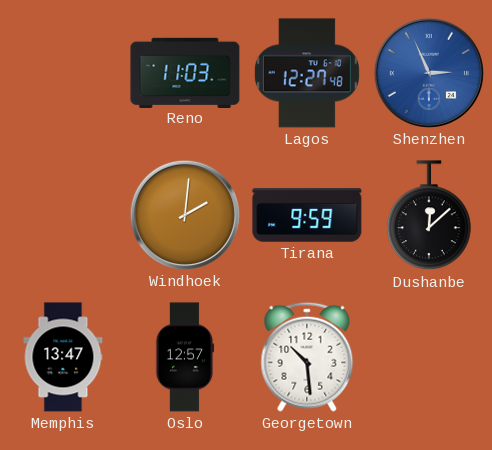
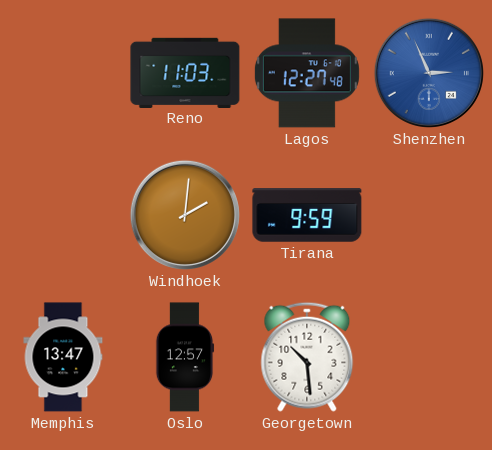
Dushanbe: 12:08 -> none (430, 216)
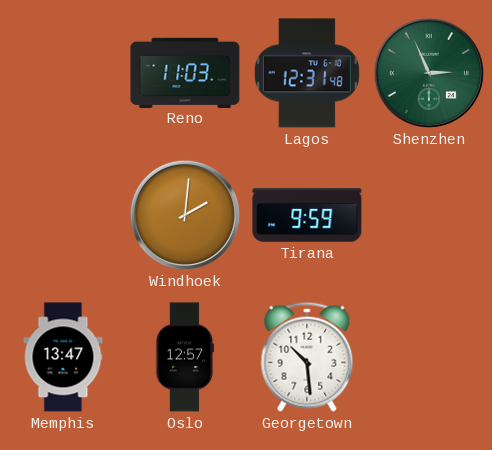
Lagos: 12:27 -> 12:31 (307, 73)
Shenzhen dial: blue -> green (429, 73)
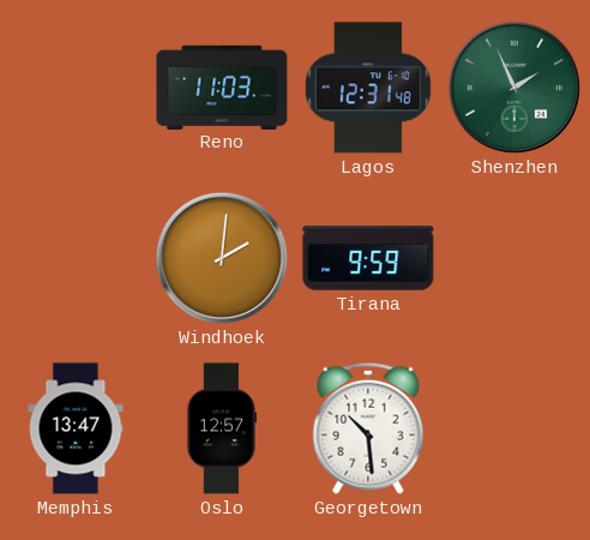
Shenzhen: 2:56 -> 1:56 (514, 88)
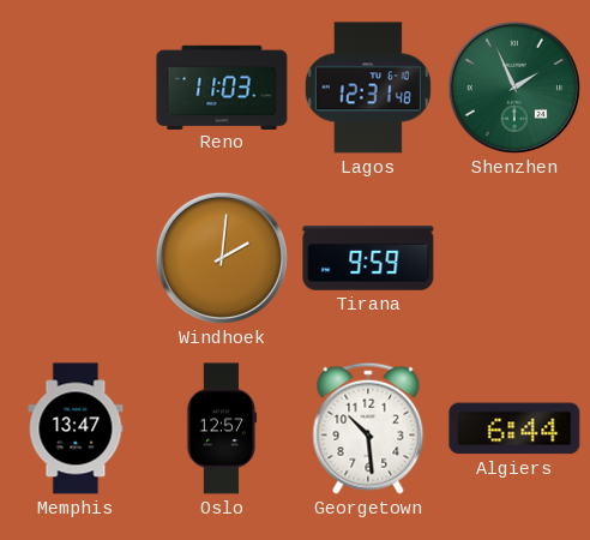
Algiers: none -> 6:44 (514, 428)
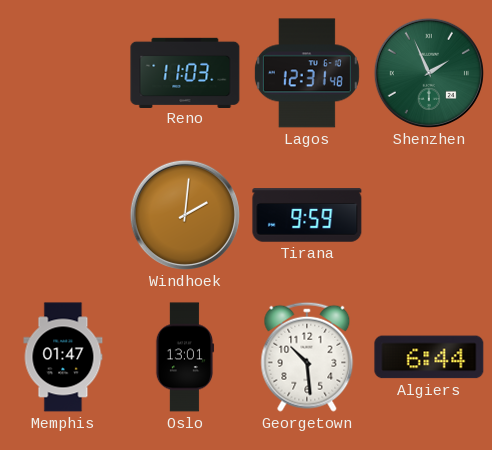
Memphis: 13:47 -> 01:47 (63, 357)
Oslo: 12:57 -> 13:01 (185, 357)
